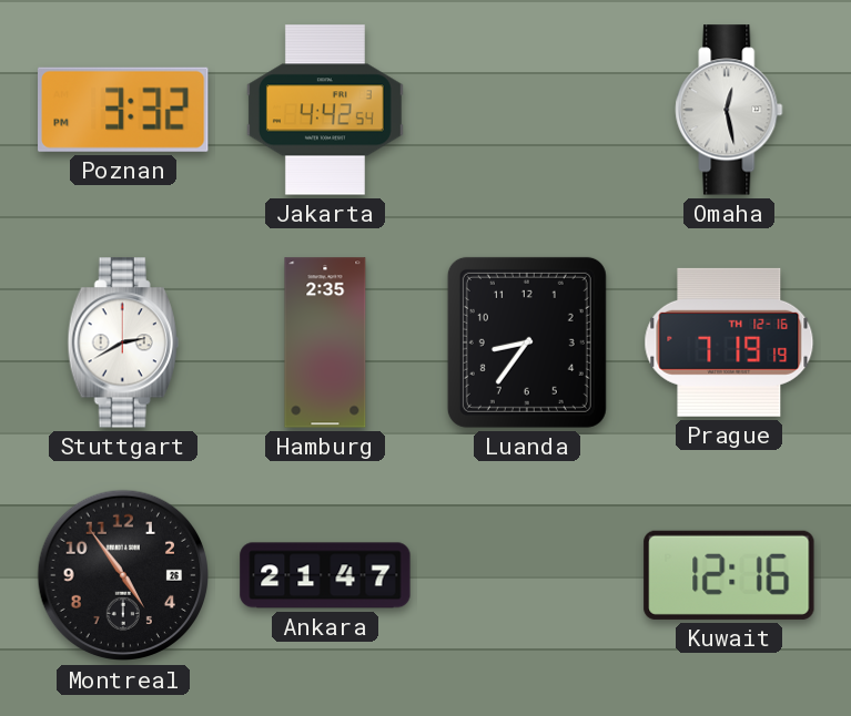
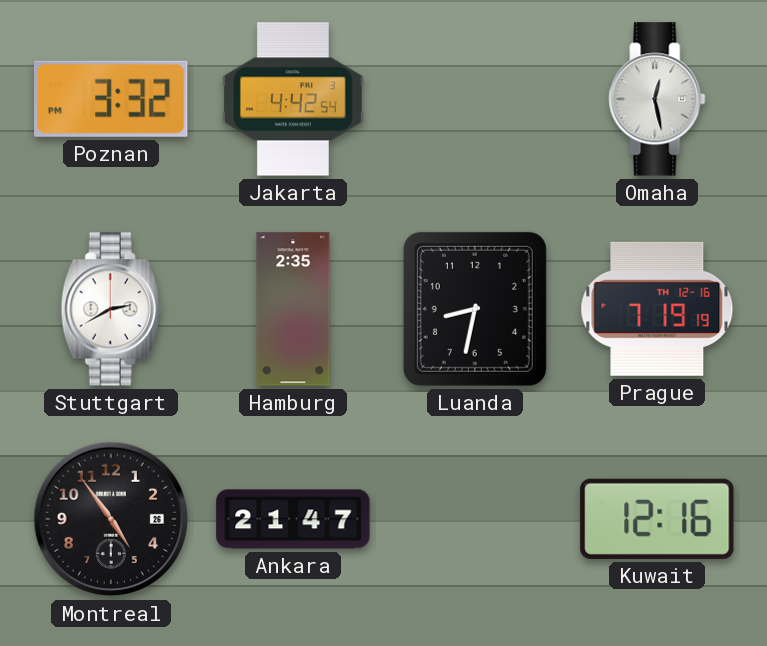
Luanda: 8:36 -> 8:32 (475, 309)
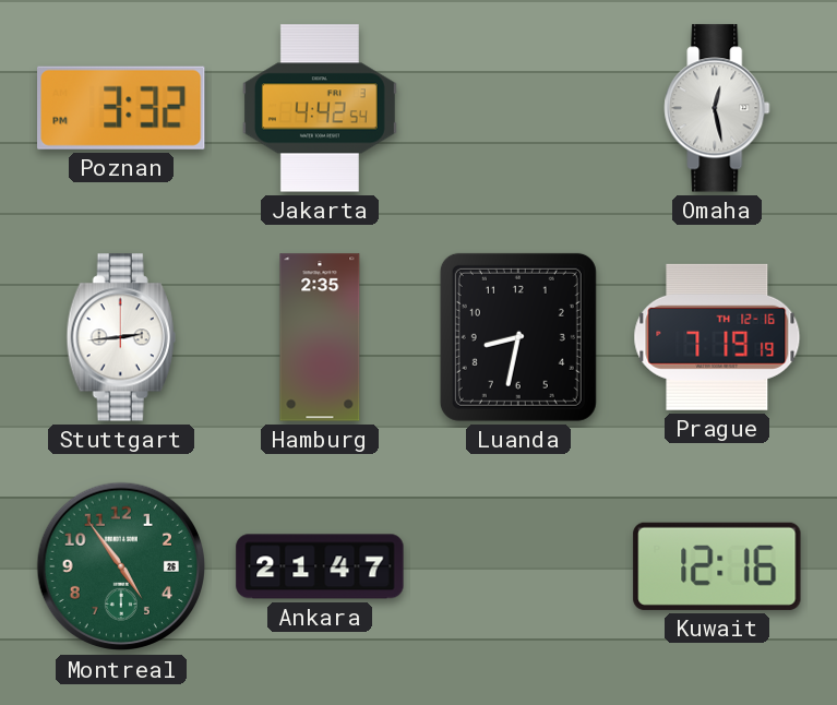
Stuttgart: 2:40 -> 2:44 (121, 337)
Montreal dial: black -> green (121, 566)
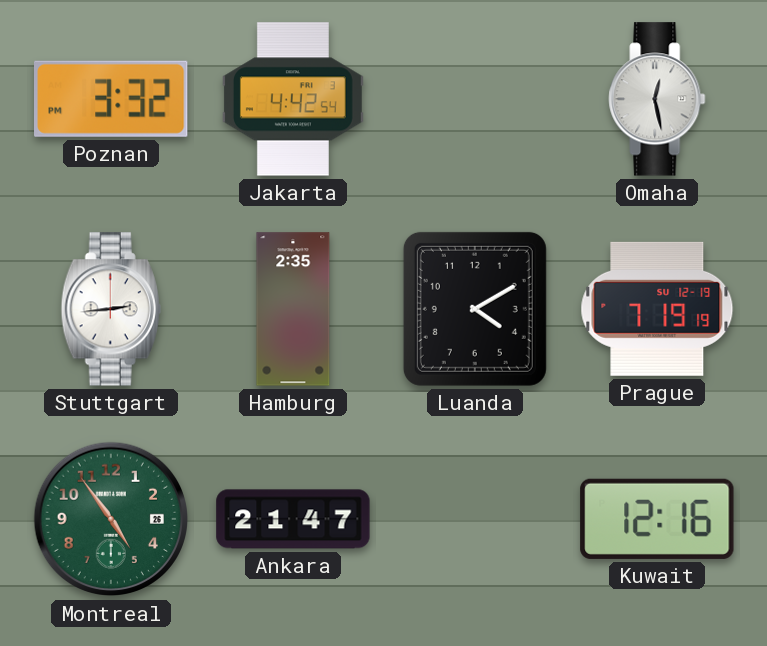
Luanda: 8:32 -> 4:10 (475, 309)
Prague date: TH 12-16 -> SU 12-19 (657, 309)
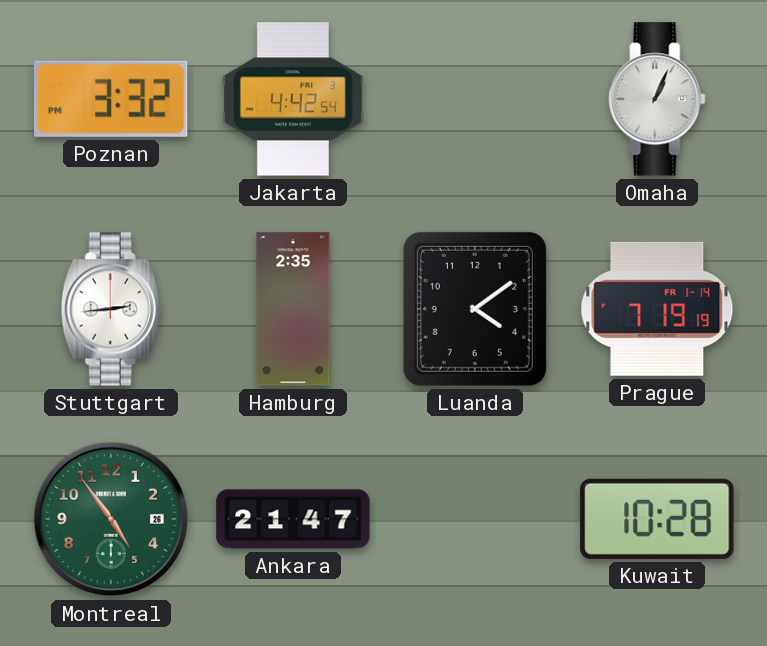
Omaha: 12:28 -> 1:04 (657, 99)
Luanda: 4:10 -> 4:09 (475, 309)
Prague date: SU 12-19 -> FR 1-14 (657, 309)
Kuwait: 12:16 -> 10:28 (657, 519)
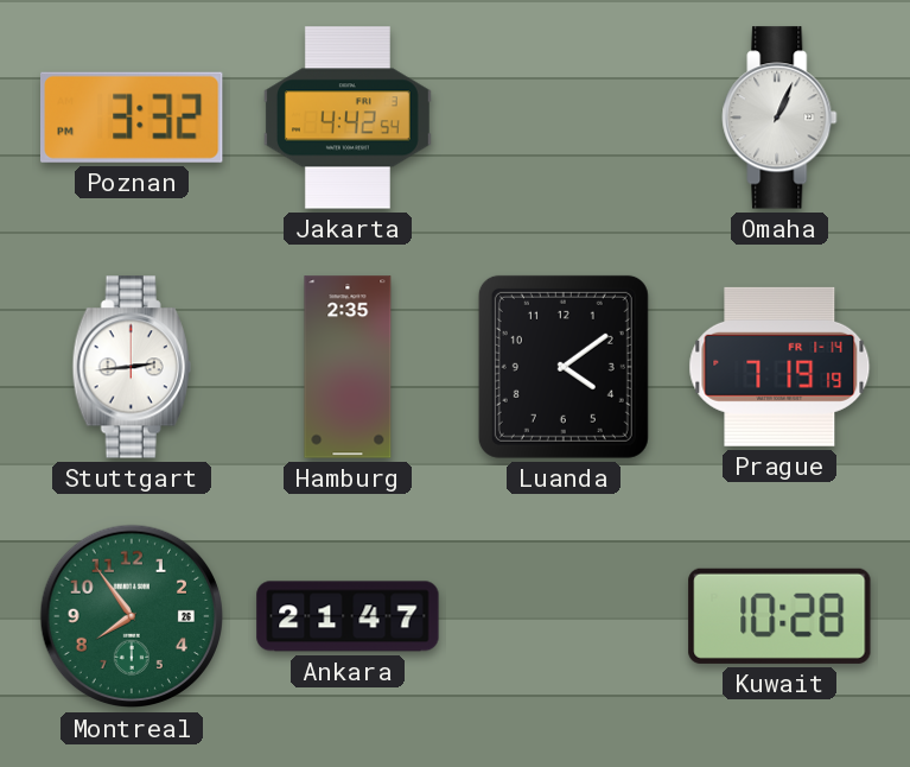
Montreal: 4:54 -> 7:54 (132, 616)
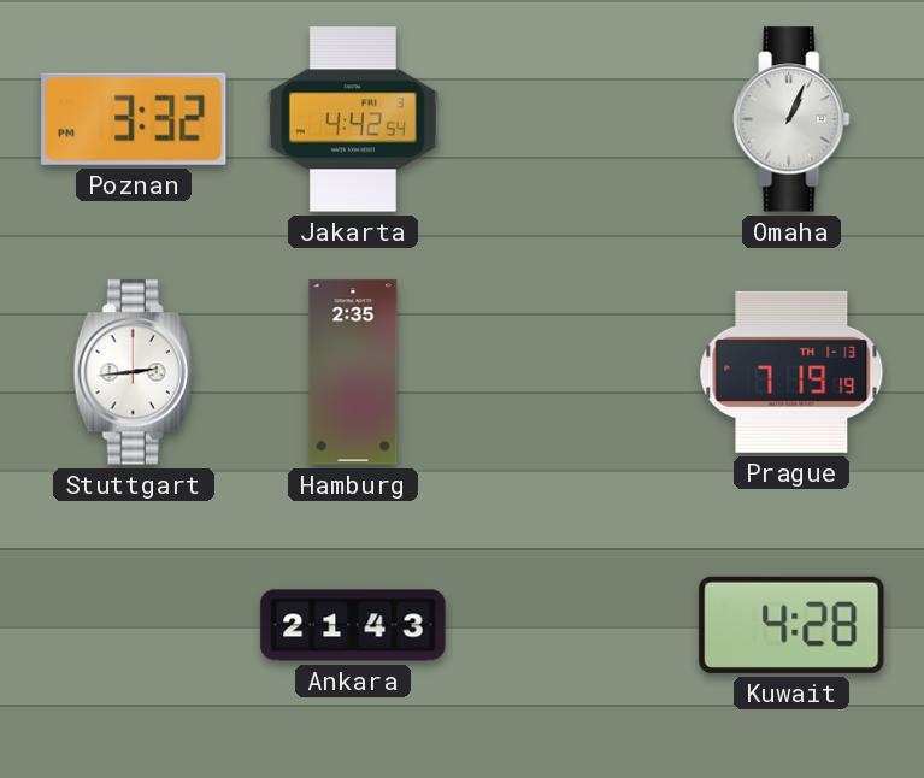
Luanda: 4:09 -> none (564, 367)
Prague date: FR 1-14 -> TH 1-13 (791, 372)
Montreal: 7:54 -> none (132, 616)
Ankara: 21:47 -> 21:43 (353, 625)
Kuwait: 10:28 -> 4:28 (791, 625)
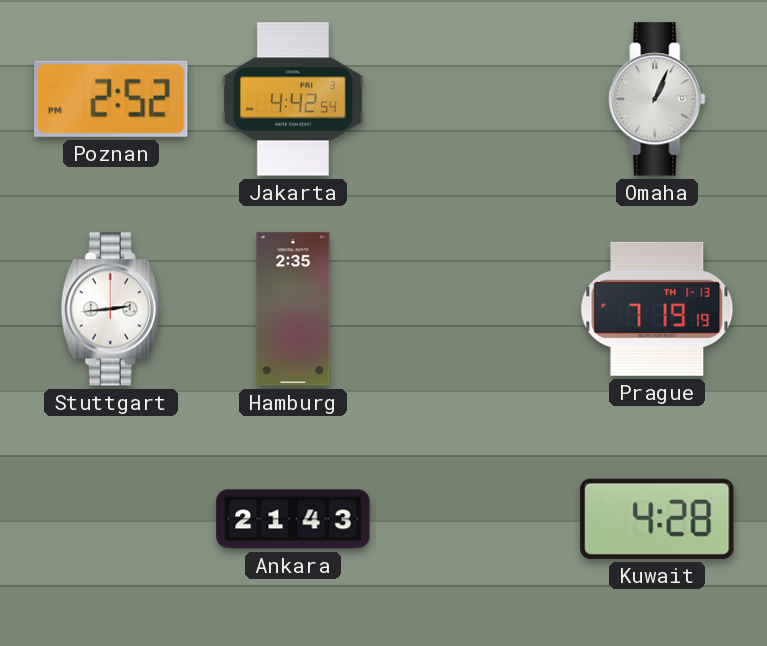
Poznan: 3:32 -> 2:52 (112, 99)
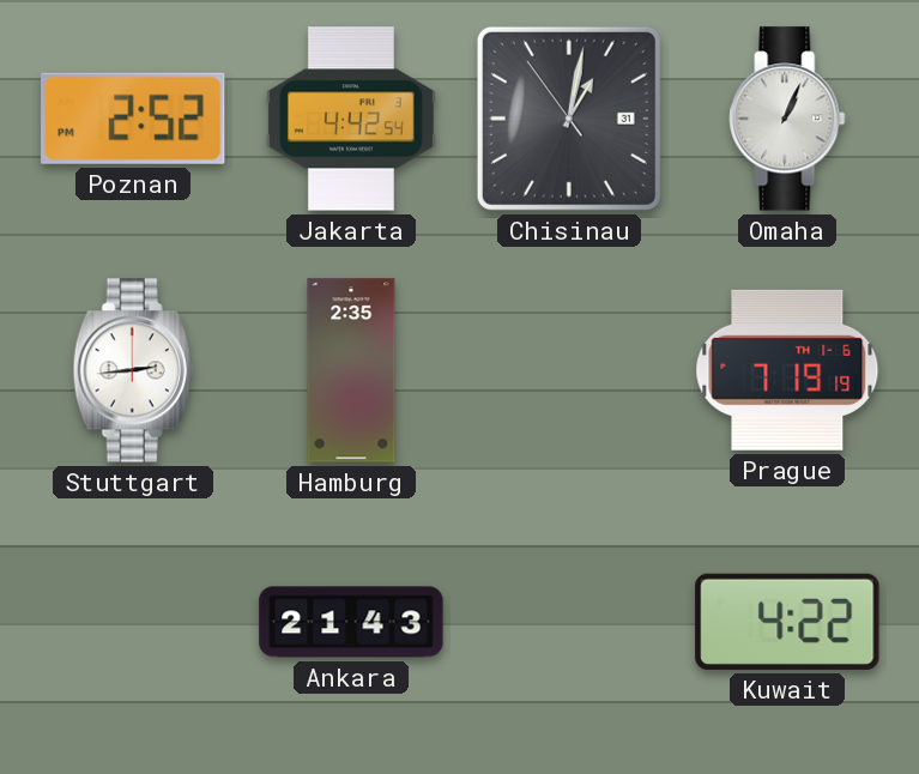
Chisinau: none -> 1:01 (569, 119)
Prague date: TH 1-13 -> TH 1-6 (787, 370)
Kuwait: 4:28 -> 4:22 (787, 622)
